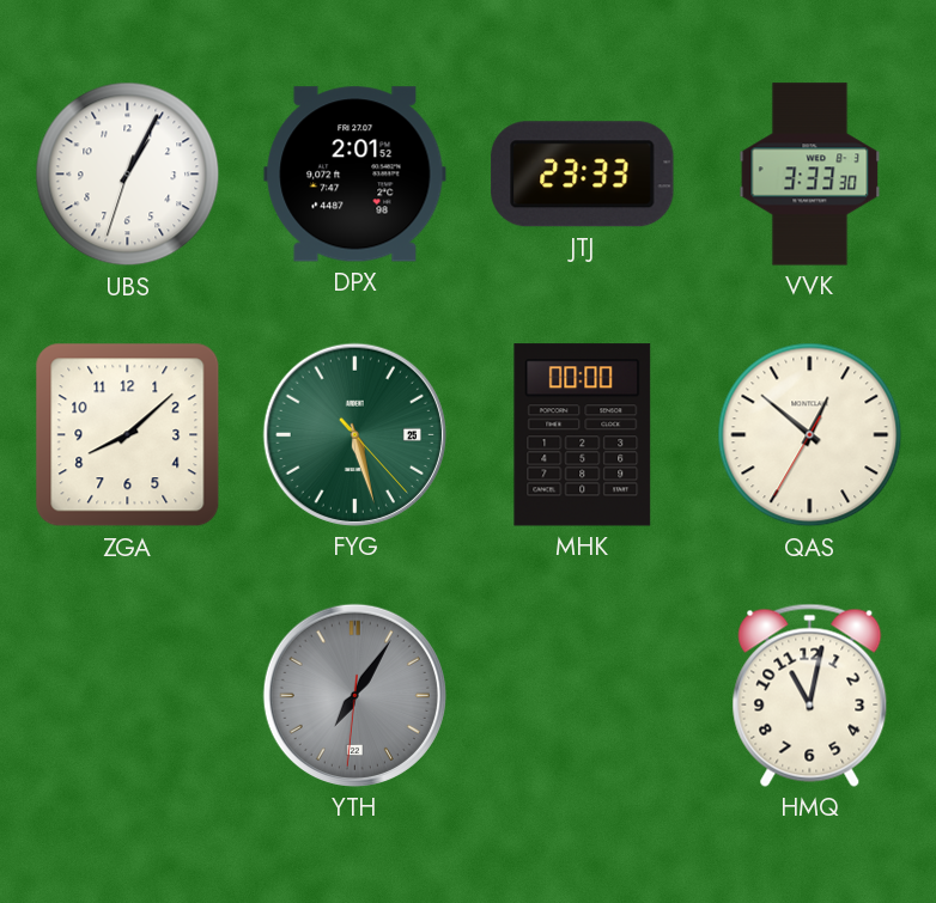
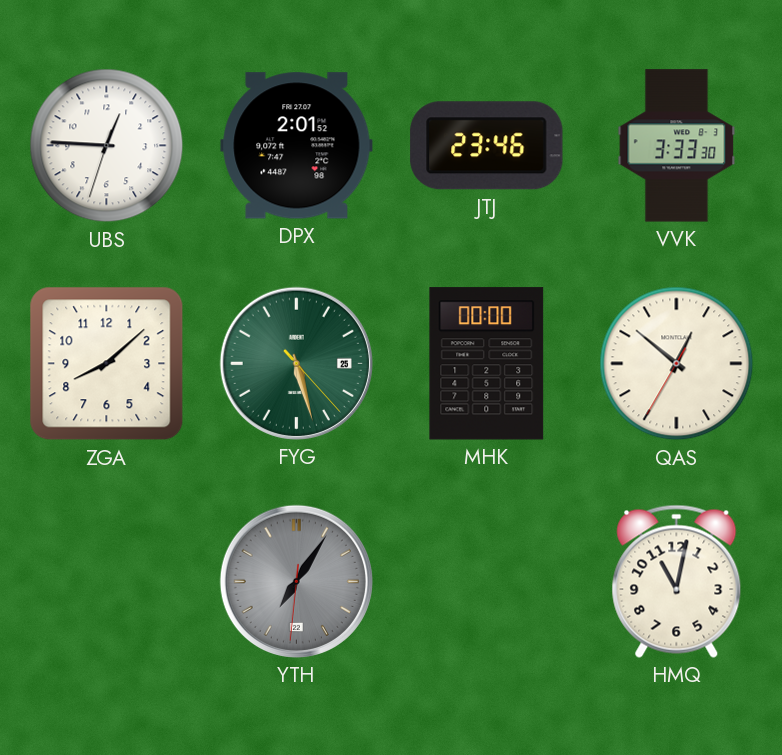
UBS: 1:04 -> 12:45 (107, 146)
JTJ: 23:33 -> 23:46 (487, 146)
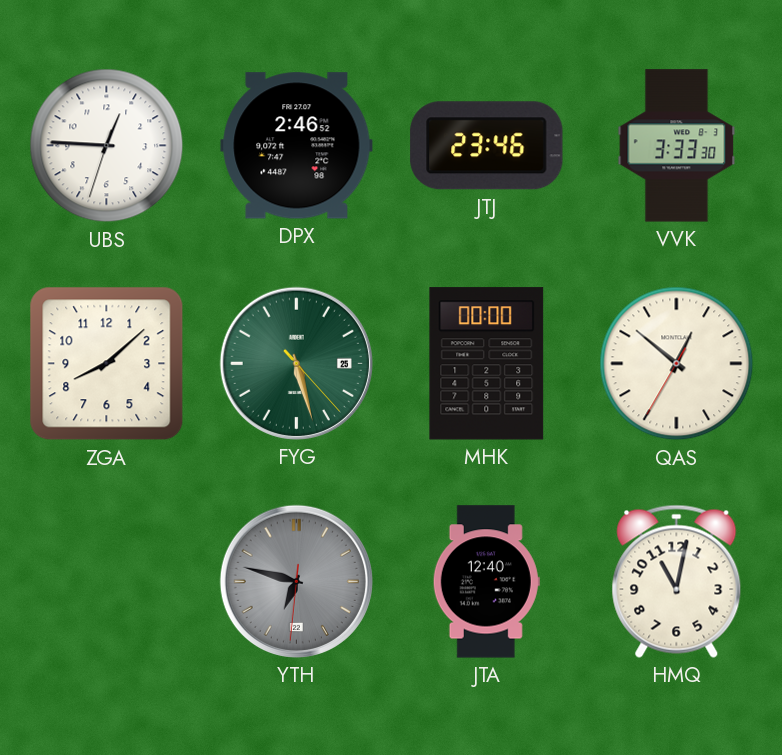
DPX: 2:01 -> 2:46 (297, 146)
YTH: 7:05 -> 6:47 (296, 581)
JTA: none -> 12:40 (486, 582)
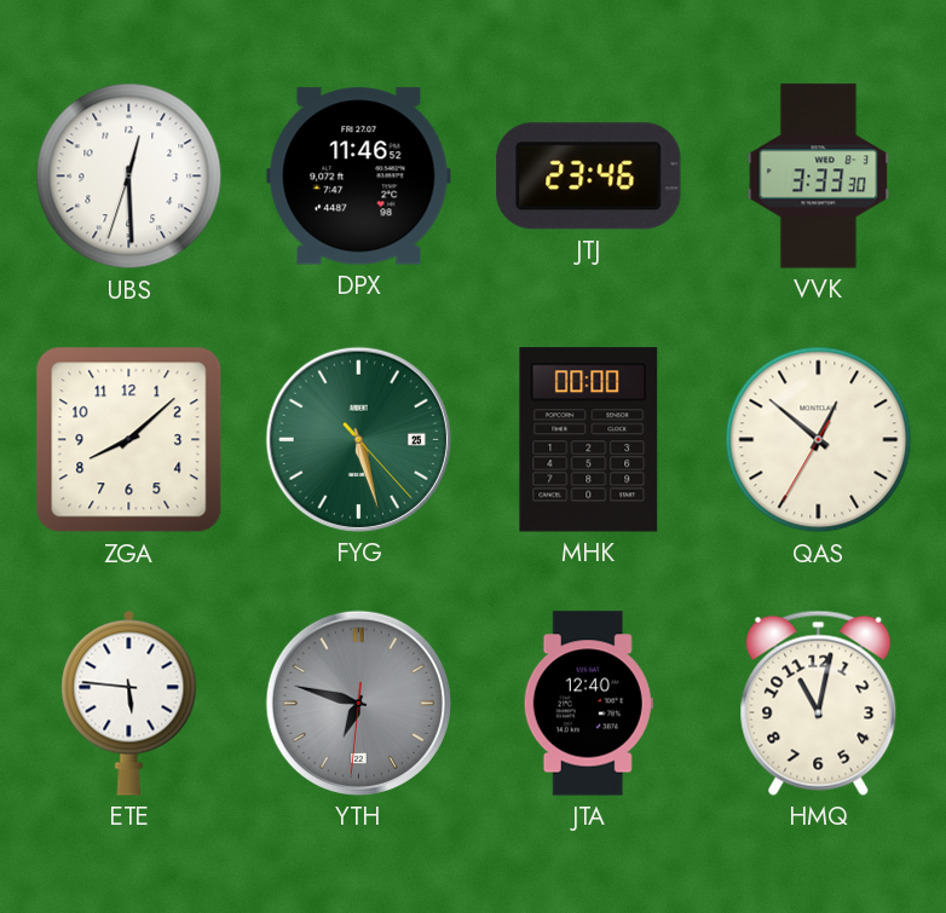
UBS: 12:45 -> 12:29 (129, 177)
DPX: 2:46 -> 11:46 (359, 177)
ETE: none -> 5:46 (129, 703)
